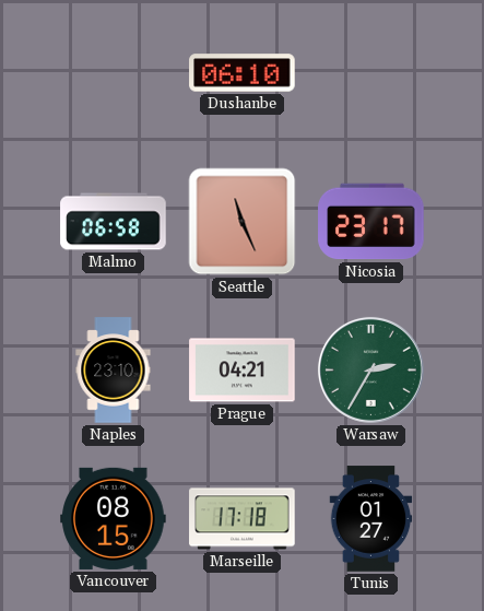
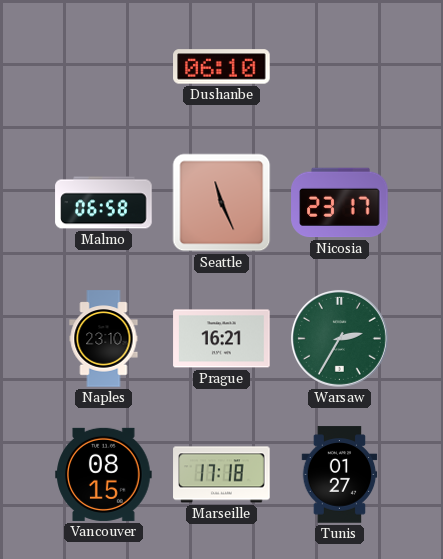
Prague: 04:21 -> 16:21 (222, 339)
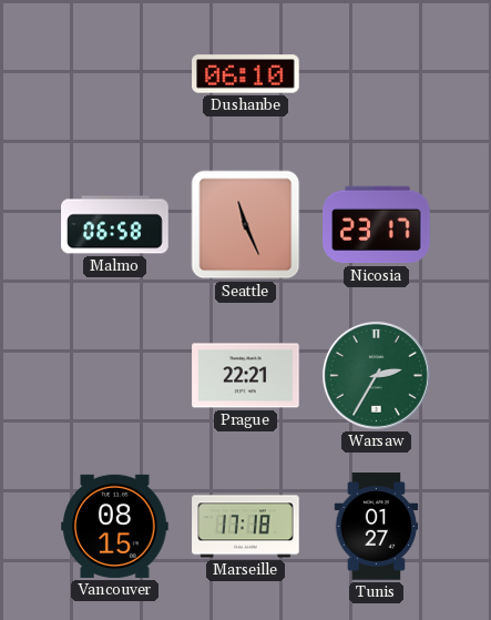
Naples: 23:10 -> none (104, 339)
Prague: 16:21 -> 22:21 (246, 376)
